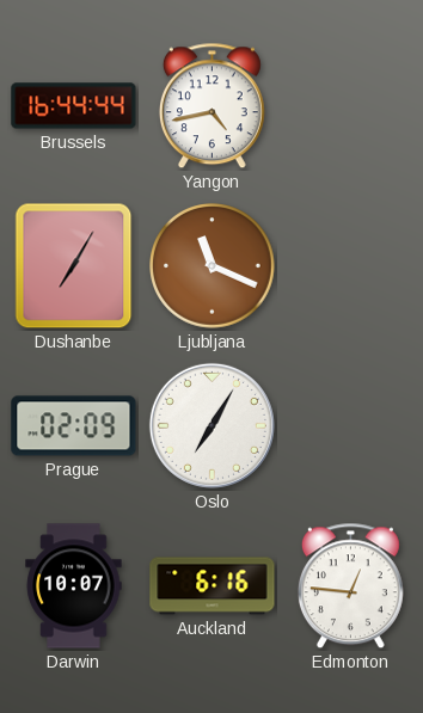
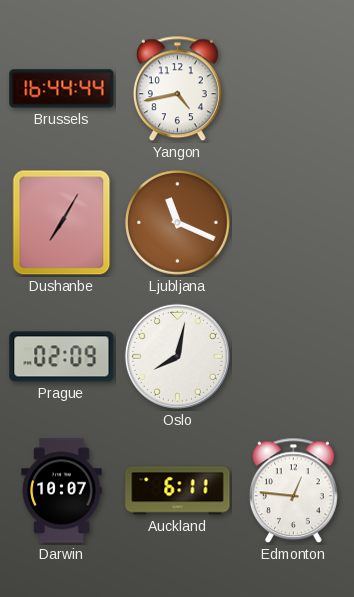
Oslo: 7:05 -> 8:02 (177, 356)
Auckland: 6:16 -> 6:11 (178, 491)
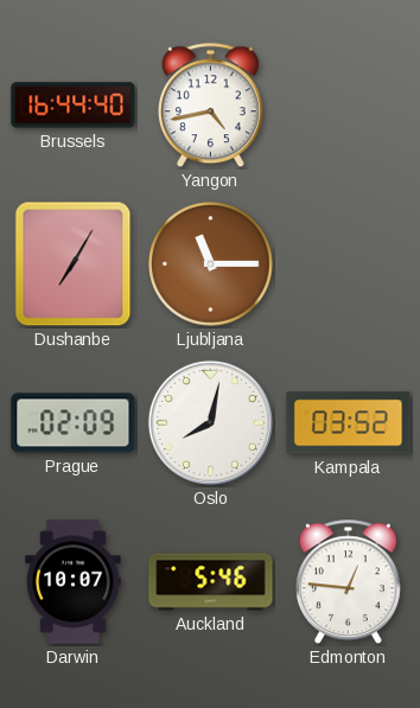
Brussels: 16:44:44 -> 16:44:40 (74, 106)
Ljubljana: 11:19 -> 11:15 (211, 264)
Kampala: none -> 03:52 (349, 423)
Auckland: 6:11 -> 5:46 (211, 582)
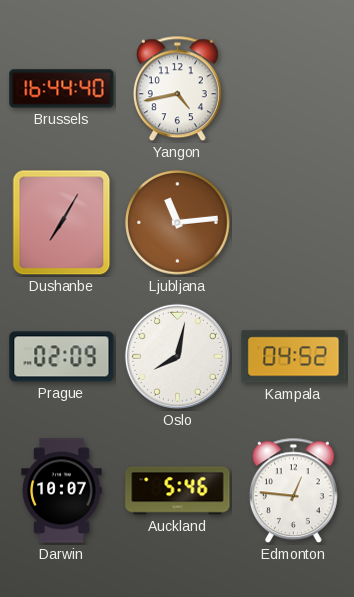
Ljubljana: 11:15 -> 11:14 (178, 223)
Kampala: 03:52 -> 04:52 (294, 357)
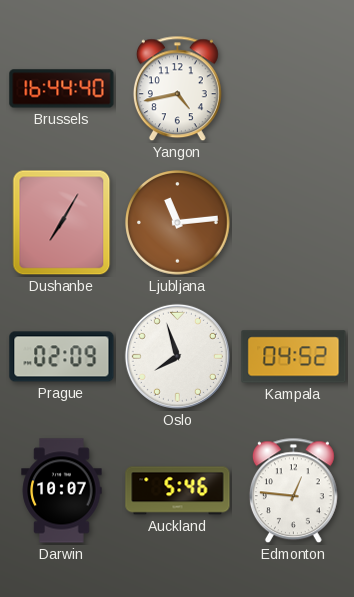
Oslo: 8:02 -> 7:57 (177, 356)
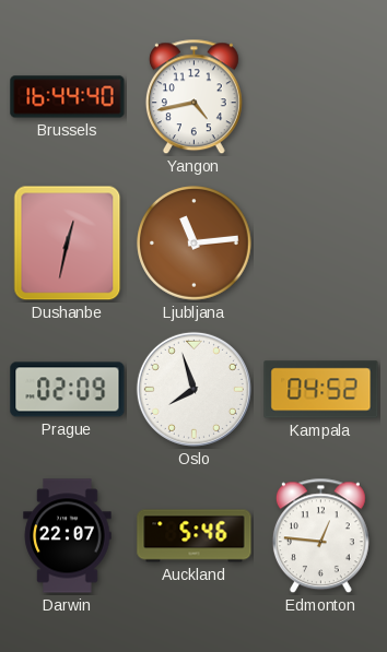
Dushanbe: 7:05 -> 12:32 (68, 244)
Darwin: 10:07 -> 22:07 (68, 536)
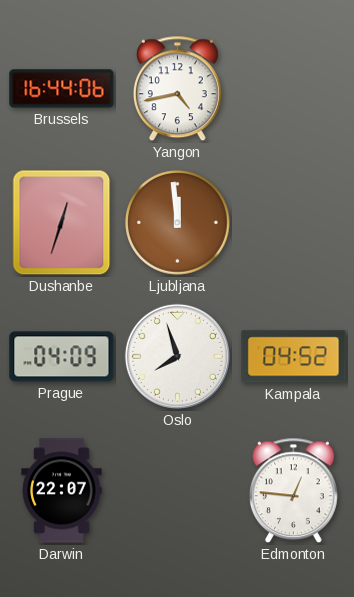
Brussels: 16:44:40 -> 16:44:06 (62, 89)
Dushanbe: 12:32 -> 12:33 (62, 223)
Ljubljana: 11:14 -> 11:59 (178, 223)
Prague: 02:09 -> 04:09 (62, 357)
Auckland: 5:46 -> none (195, 536)
